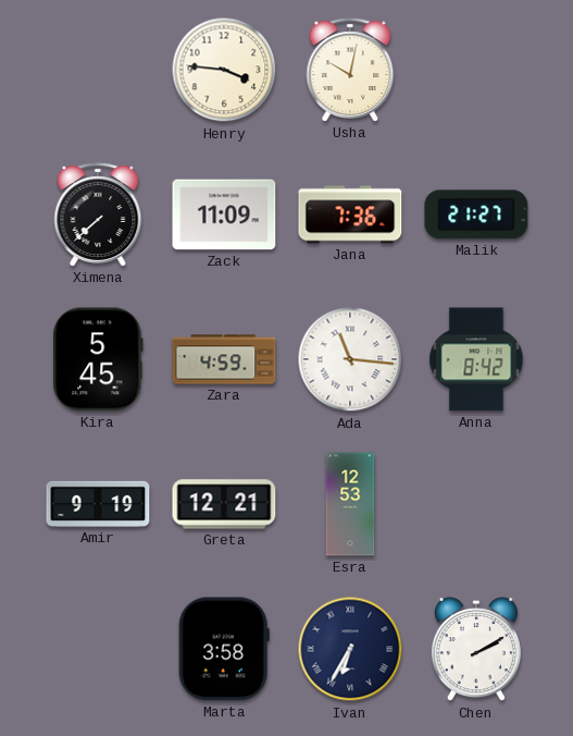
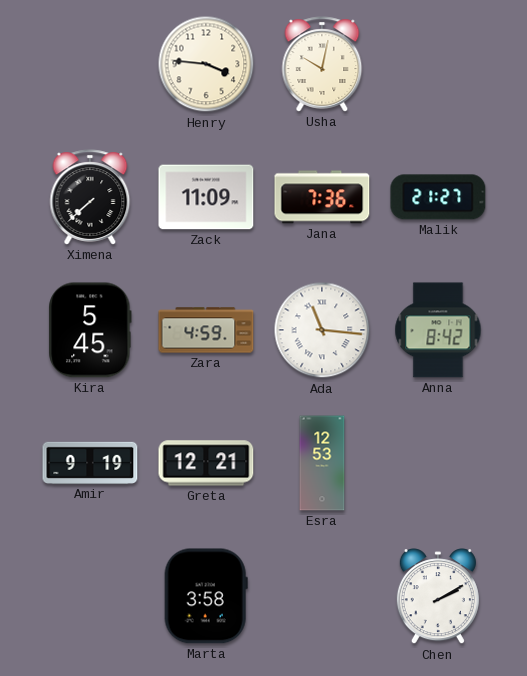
Ivan: 6:35 -> none (350, 649)
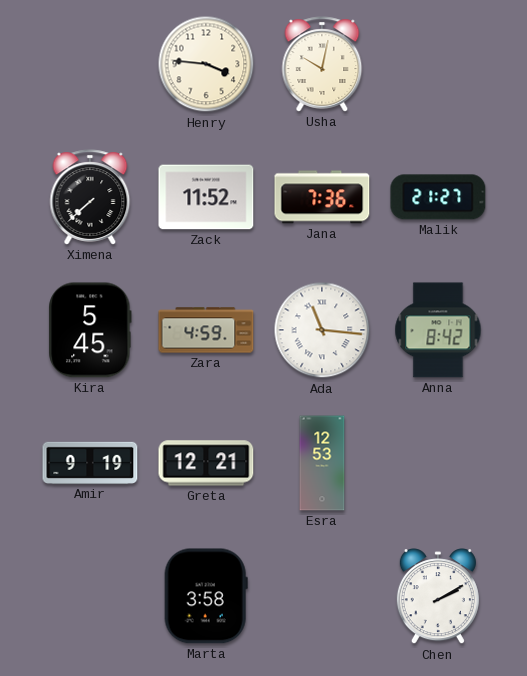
Zack: 11:09 -> 11:52 (206, 197)
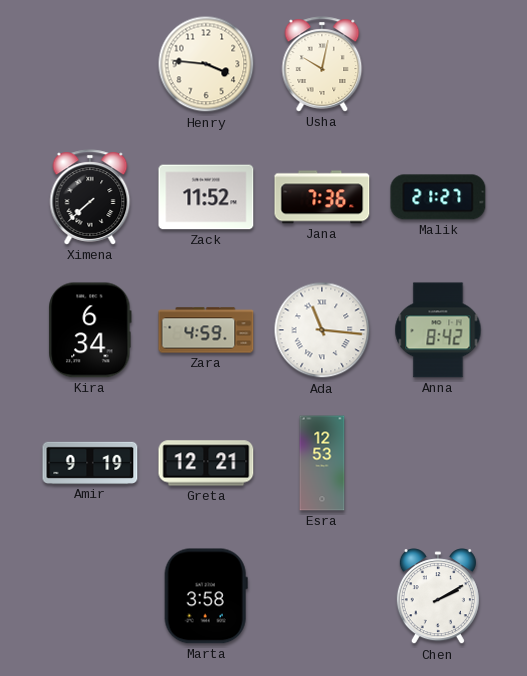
Kira: 5:45 -> 6:34 (90, 330)
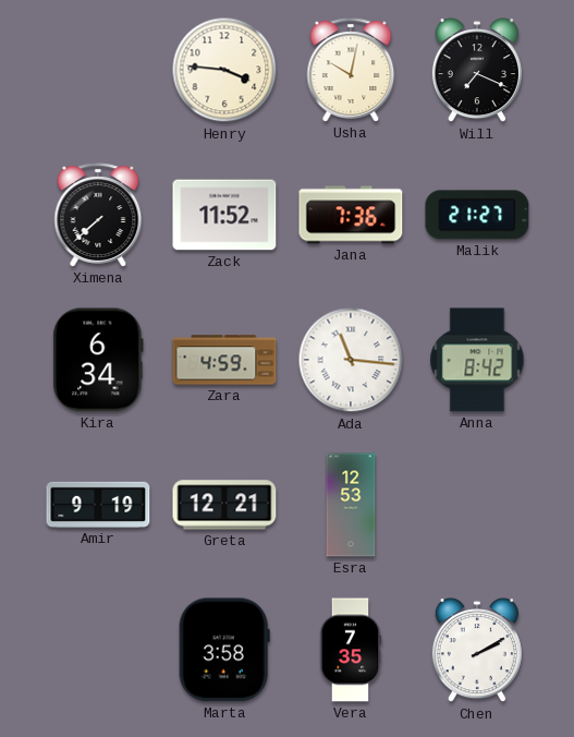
Will: none -> 7:19 (477, 71)
Vera: none -> 7:35 (351, 650)
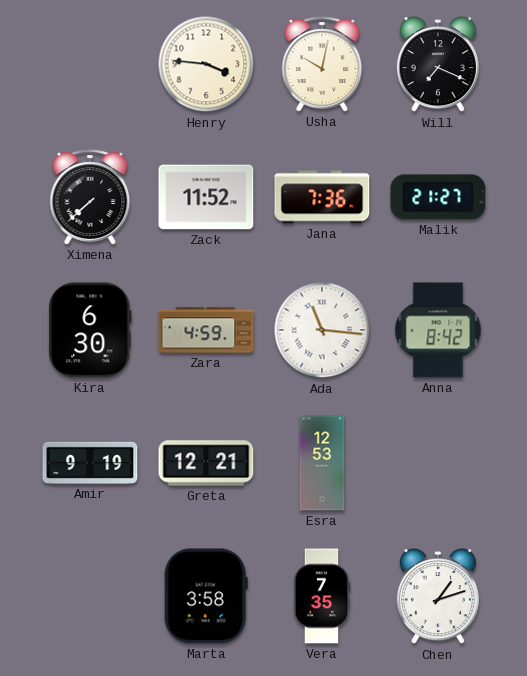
Kira: 6:34 -> 6:30 (90, 330)
Chen: 2:10 -> 1:12 (438, 597)
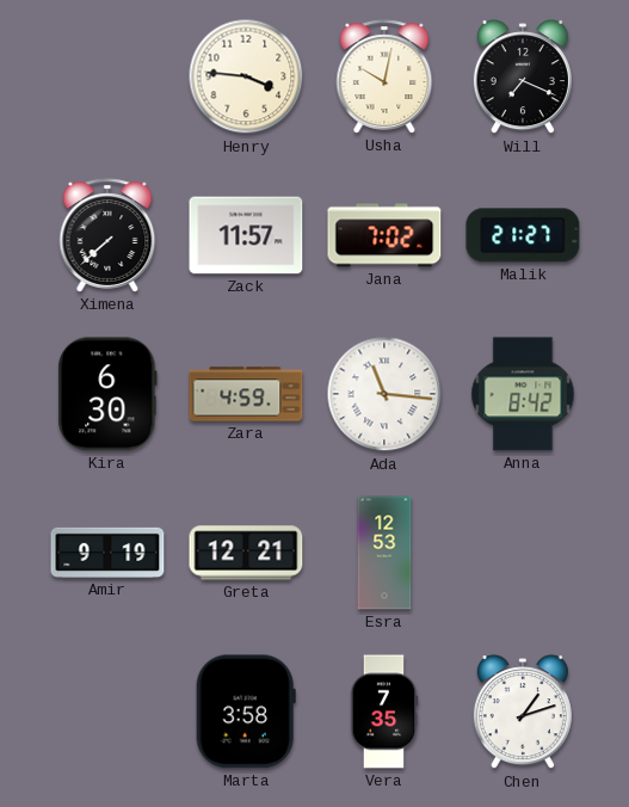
Zack: 11:52 -> 11:57 (246, 235)
Jana: 7:36 -> 7:02 (384, 235)
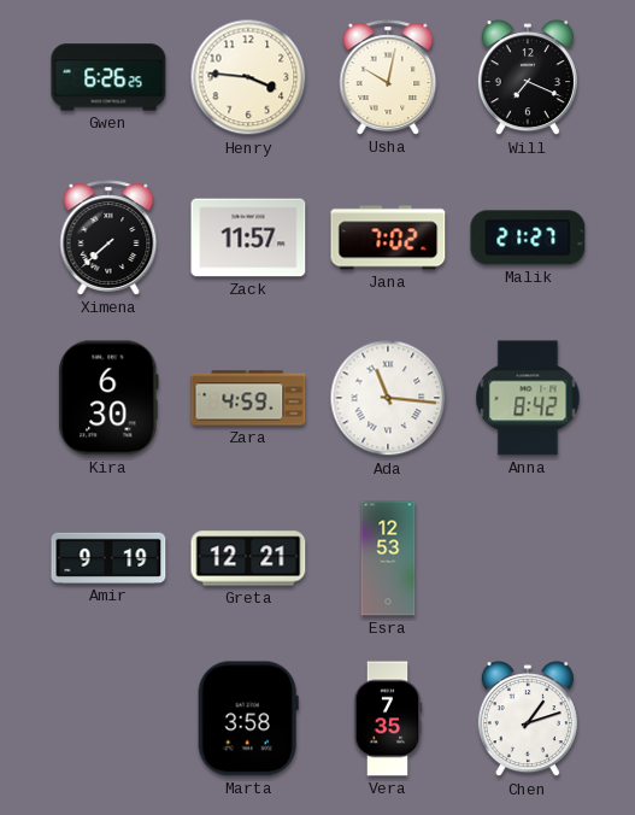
Gwen: none -> 6:26 (108, 77)
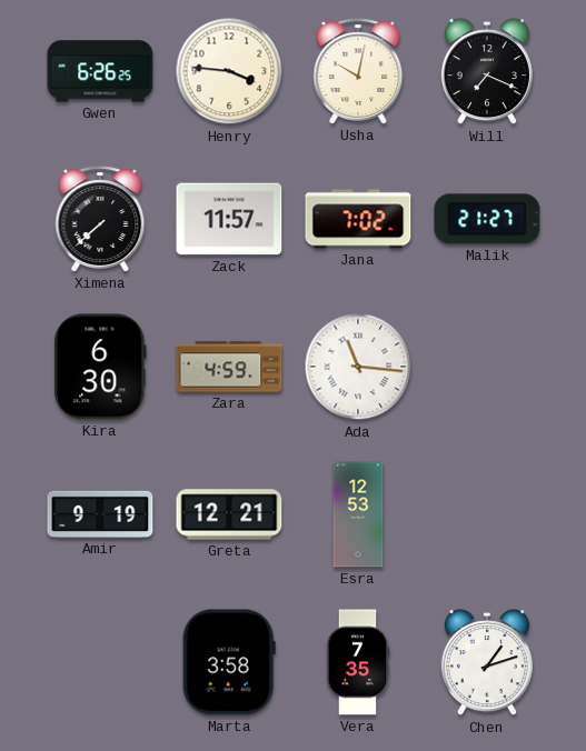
Anna: 8:42 -> none (528, 398)
